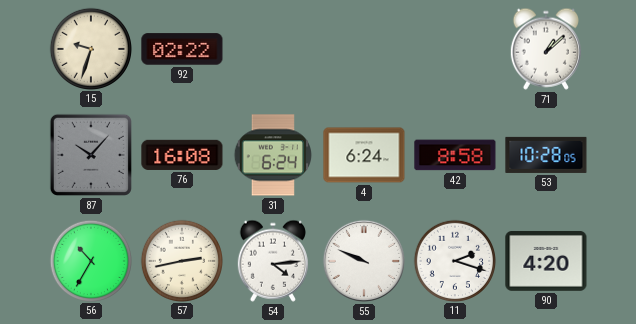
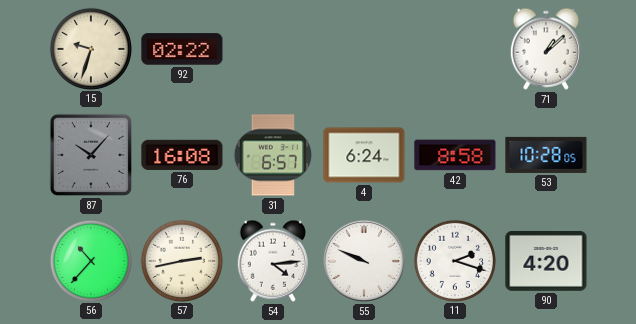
31: 6:24 -> 6:57 (273, 155)
56: 10:35 -> 10:37 (90, 260)
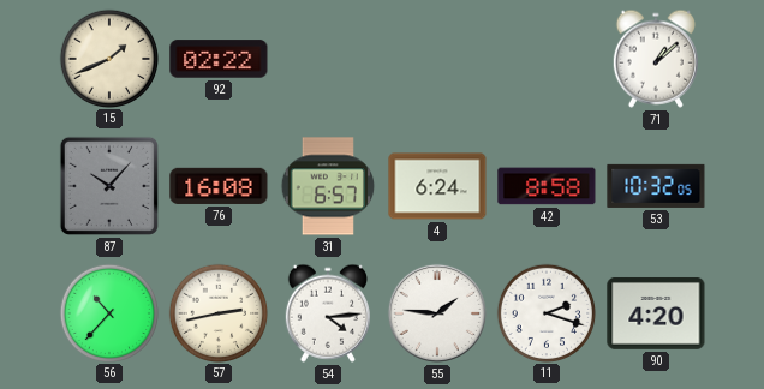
15: 9:33 -> 1:41 (108, 58)
53: 10:28 -> 10:32 (656, 186)
55: 9:49 -> 1:46 (437, 313)
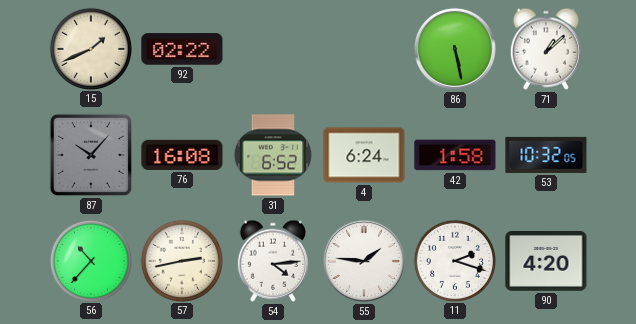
86: none -> 5:28 (455, 49)
31: 6:57 -> 6:52 (273, 155)
42: 8:58 -> 1:58 (455, 155)
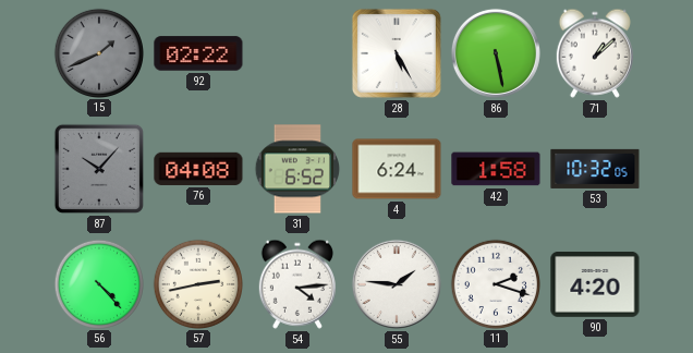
15 dial: cream -> grey (98, 52)
28: none -> 5:25 (397, 53)
76: 16:08 -> 04:08 (198, 169)
56: 10:37 -> 4:23 (98, 283)
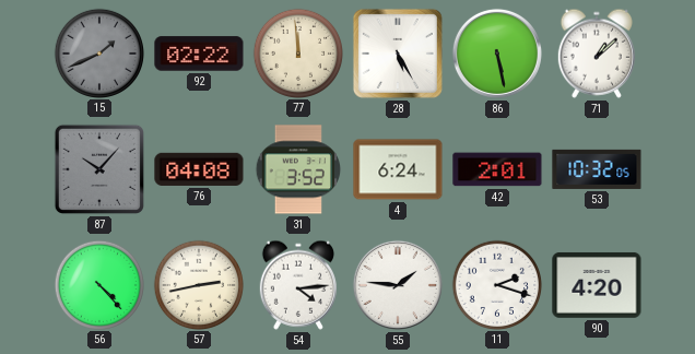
77: none -> 11:59 (297, 52)
31: 6:52 -> 3:52 (298, 169)
42: 1:58 -> 2:01 (497, 169)
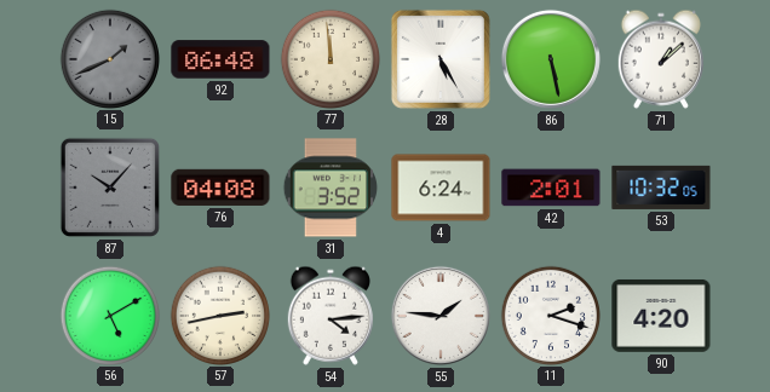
92: 02:22 -> 06:48 (220, 59)
56: 4:23 -> 5:10 (109, 315)
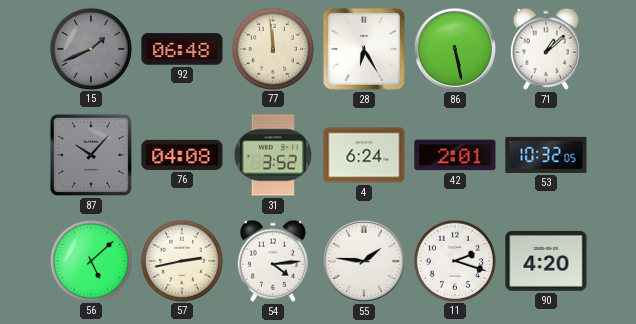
28: 5:25 -> 6:25 (364, 49)
56: 5:10 -> 5:08 (90, 260)
